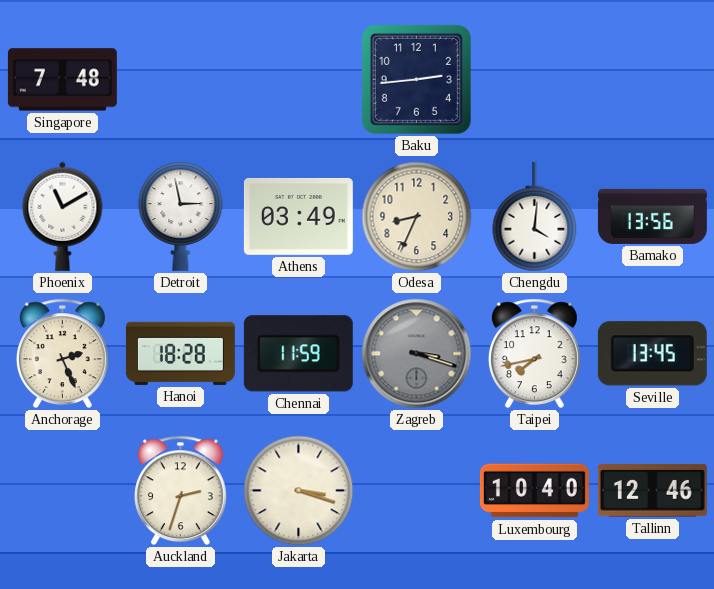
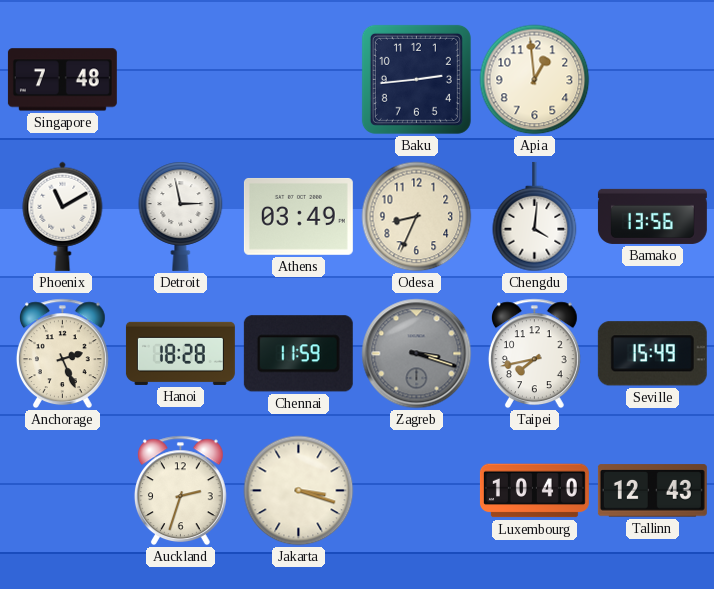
Apia: none -> 12:59 (535, 80)
Seville: 13:45 -> 15:49 (652, 354)
Tallinn: 12:46 -> 12:43 (652, 491)
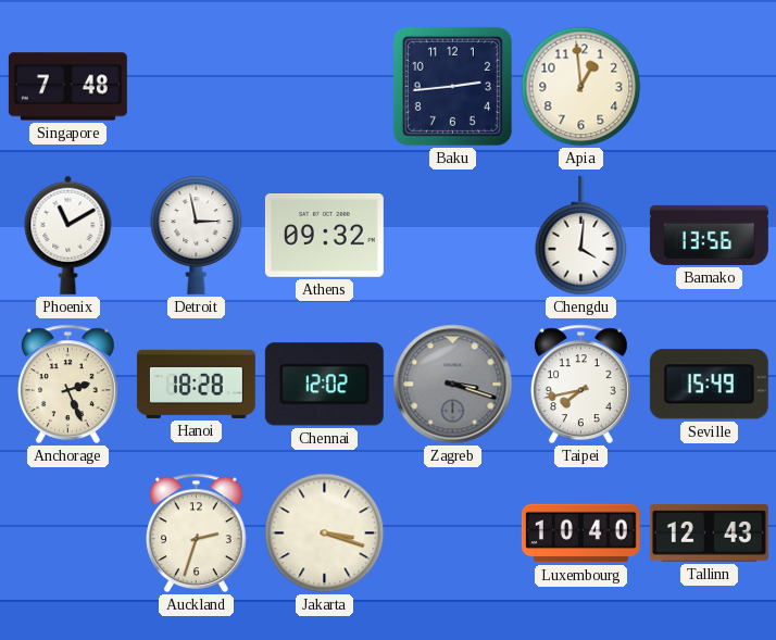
Athens: 03:49 -> 09:32 (324, 235)
Odesa: 8:34 -> none (417, 217)
Chennai: 11:59 -> 12:02 (324, 385)
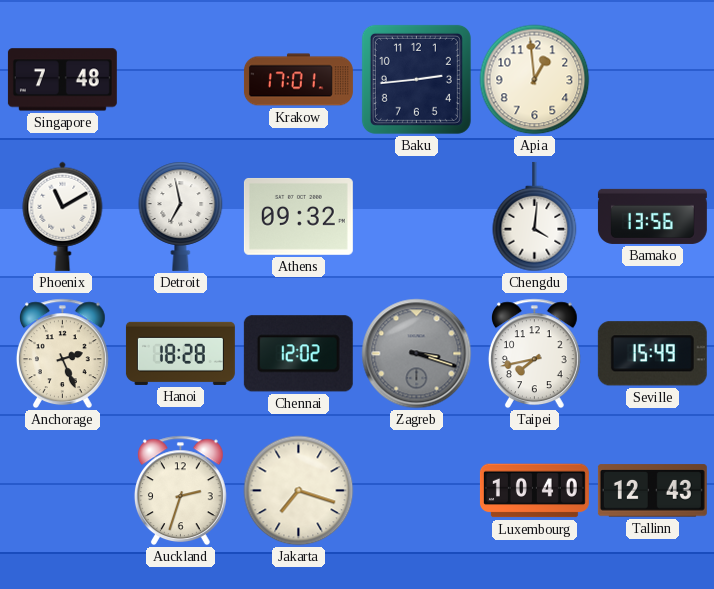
Krakow: none -> 17:01 (298, 80)
Detroit: 2:58 -> 6:58 (181, 216)
Jakarta: 3:18 -> 7:18 (299, 491)
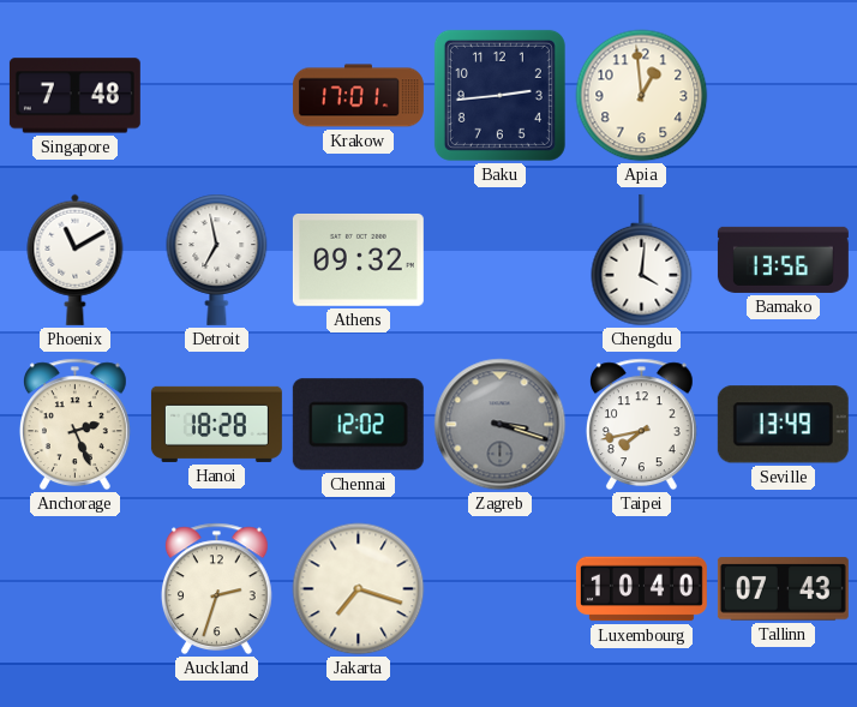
Seville: 15:49 -> 13:49 (783, 425)
Tallinn: 12:43 -> 07:43 (783, 589)
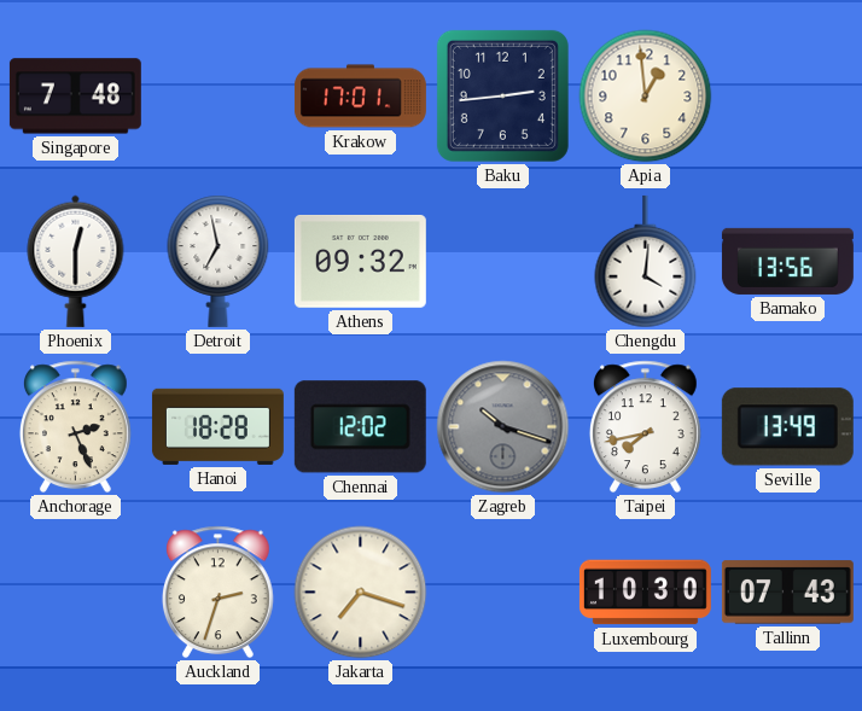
Phoenix: 11:10 -> 12:30 (76, 261)
Zagreb: 3:18 -> 10:18 (503, 427)
Luxembourg: 10:40 -> 10:30 (645, 593)
